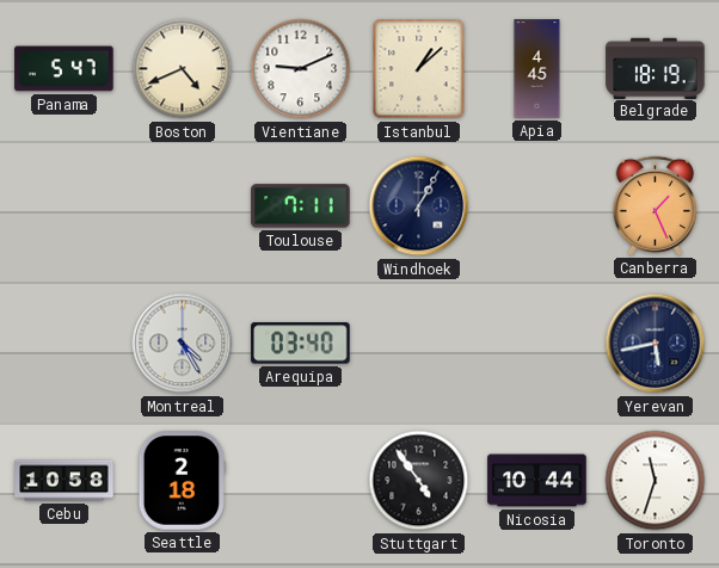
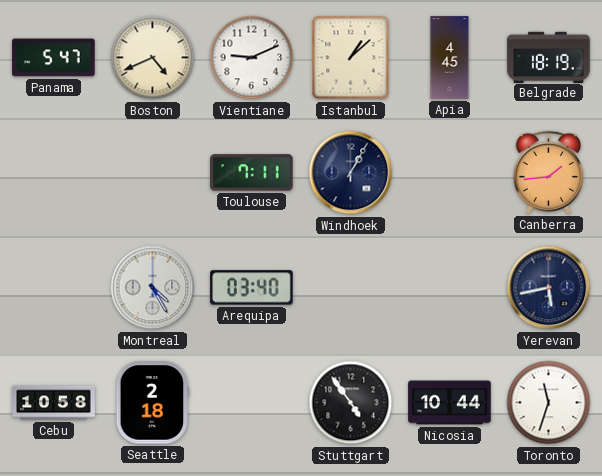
Canberra: 1:26 -> 1:44 (548, 172)
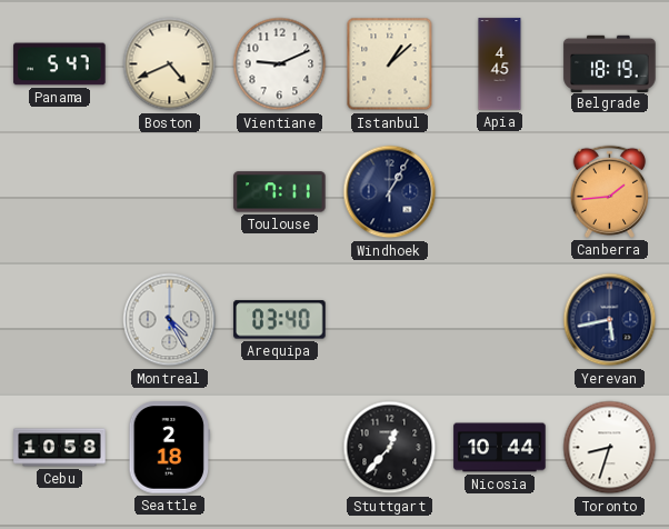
Stuttgart: 4:54 -> 12:37 (390, 448)
Toronto: 11:33 -> 8:33 (610, 448)
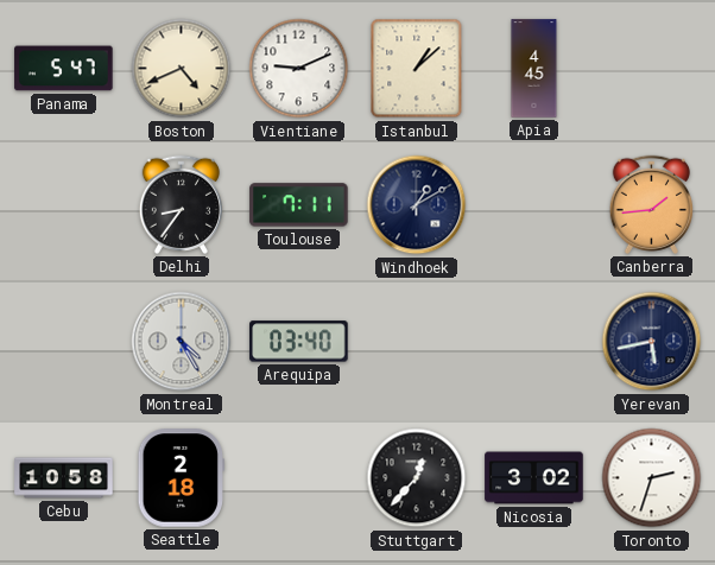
Belgrade: 18:19 -> none (610, 63)
Delhi: none -> 8:36 (181, 204)
Windhoek: 1:05 -> 1:10 (417, 205)
Nicosia: 10:44 -> 3:02 (534, 478)
Toronto: 8:33 -> 2:33 (652, 478)
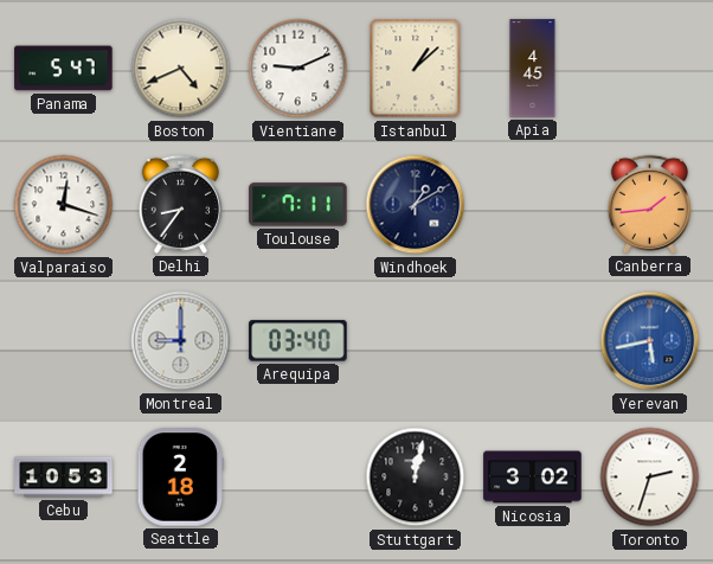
Valparaiso: none -> 12:18 (64, 205)
Montreal: 4:25 -> 9:00 (181, 341)
Yerevan dial: navy -> blue (650, 341)
Cebu: 10:58 -> 10:53 (64, 478)
Stuttgart: 12:37 -> 12:02 (416, 478)
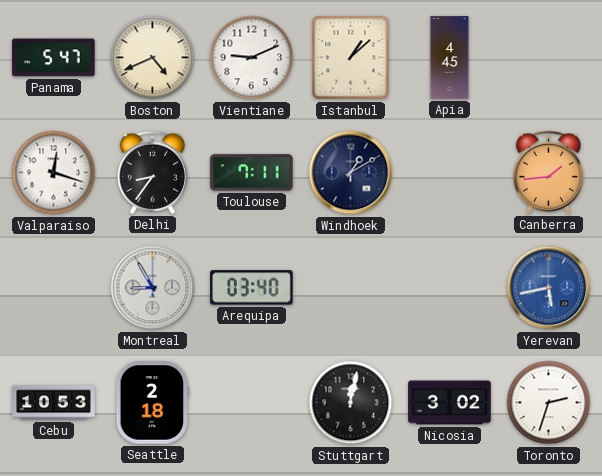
Montreal: 9:00 -> 8:55 (153, 288)
